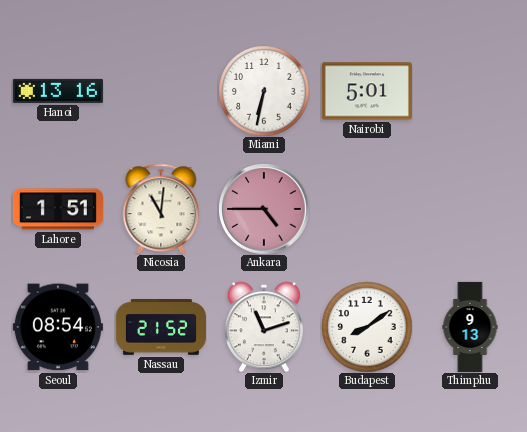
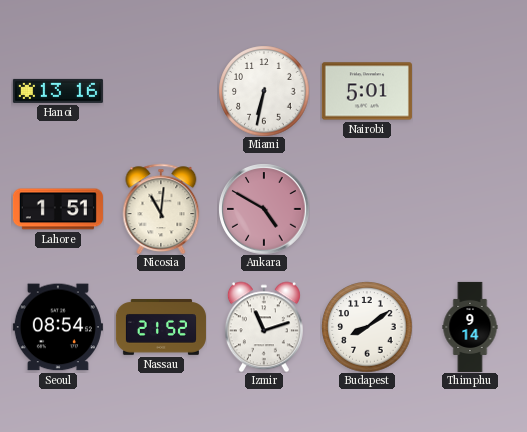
Ankara: 4:45 -> 4:50 (264, 209)
Thimphu: 9:13 -> 9:14 (470, 327)
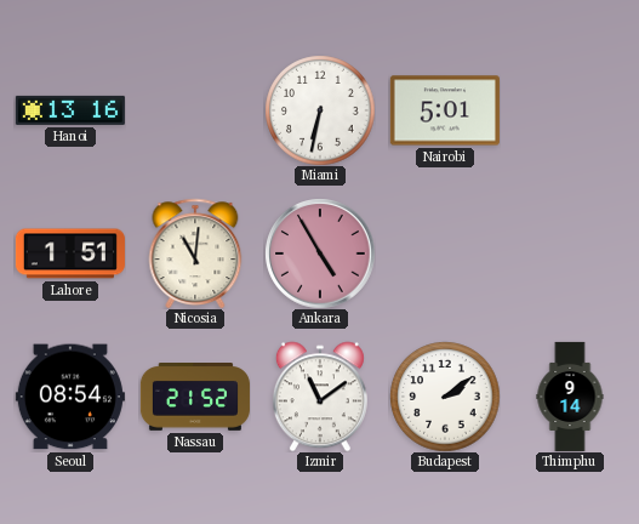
Ankara: 4:50 -> 4:55 (320, 254)
Izmir: 11:12 -> 11:09 (320, 397)
Budapest: 8:09 -> 2:09 (445, 397)
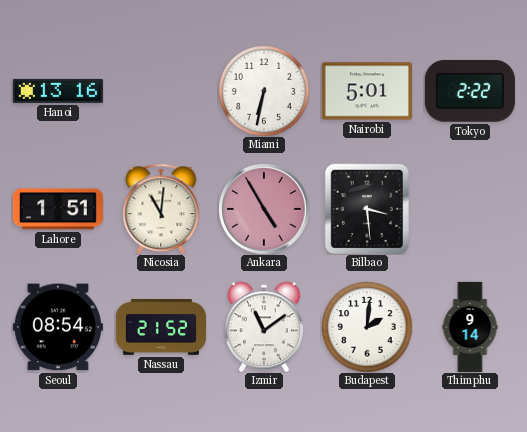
Tokyo: none -> 2:22 (470, 91)
Bilbao: none -> 3:29 (367, 209)
Budapest: 2:09 -> 2:01 (367, 327)
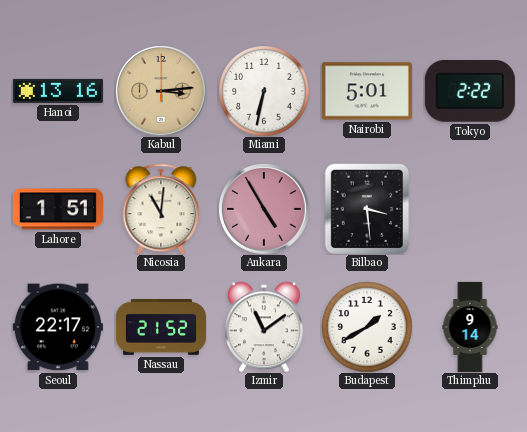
Kabul: none -> 3:14 (161, 91)
Seoul: 08:54 -> 22:17 (58, 327)
Budapest: 2:01 -> 1:40 (367, 327)
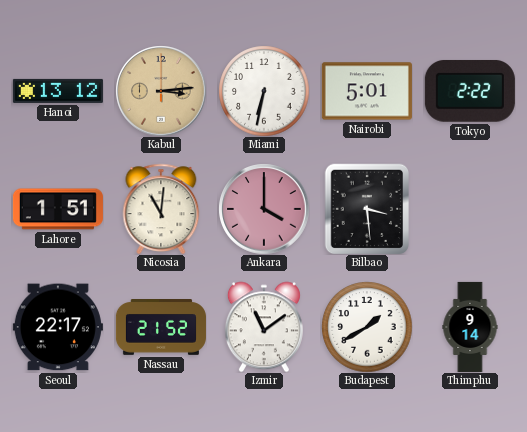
Hanoi: 13:16 -> 13:12 (58, 91)
Ankara: 4:55 -> 4:00 (264, 209)
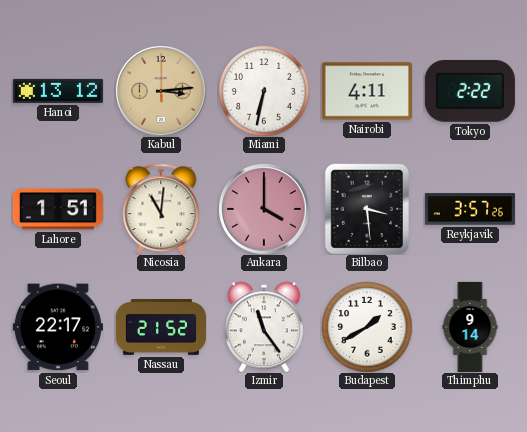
Nairobi: 5:01 -> 4:11 (367, 91)
Reykjavik: none -> 3:57 (470, 209)
Izmir: 11:09 -> 11:24 (264, 327)
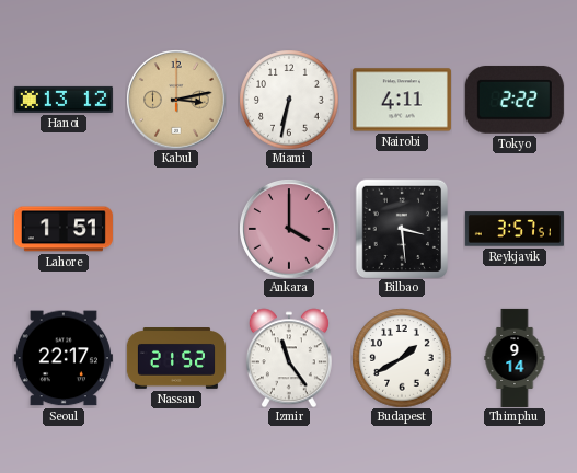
Kabul: 3:14 -> 3:13 (176, 100)
Nicosia: 11:01 -> none (161, 209)
Reykjavik: 3:57:26 -> 3:57:51 (515, 229)
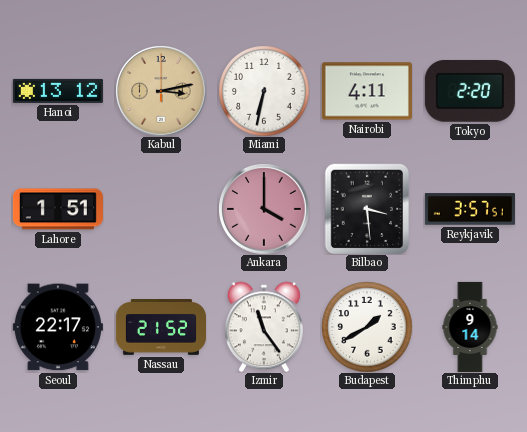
Tokyo: 2:22 -> 2:20 (470, 91)
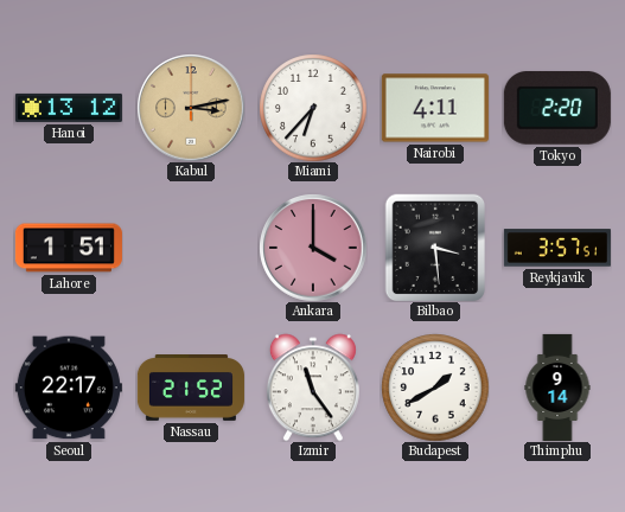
Miami: 6:32 -> 6:37 (313, 108)
